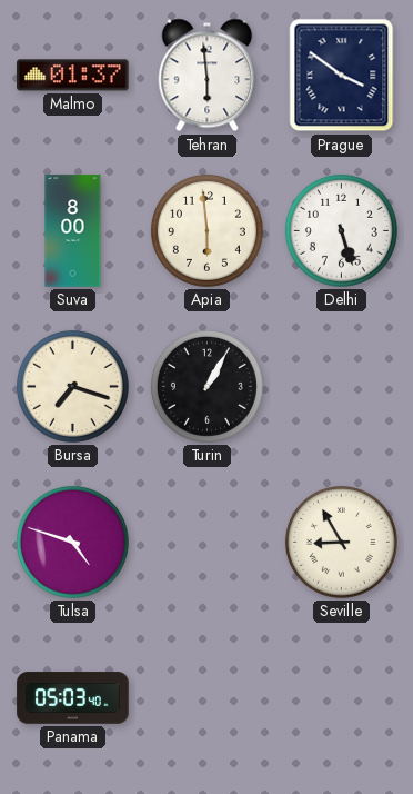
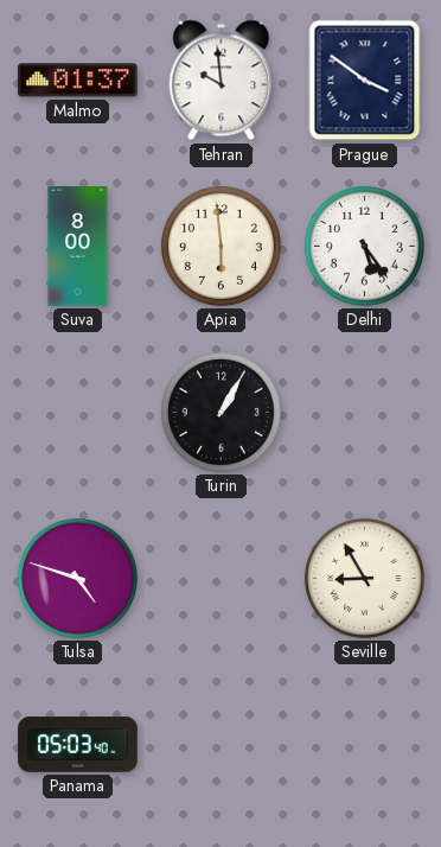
Tehran: 5:59 -> 9:59 (222, 81)
Delhi: 5:27 -> 5:24 (364, 246)
Bursa: 7:18 -> none (72, 386)
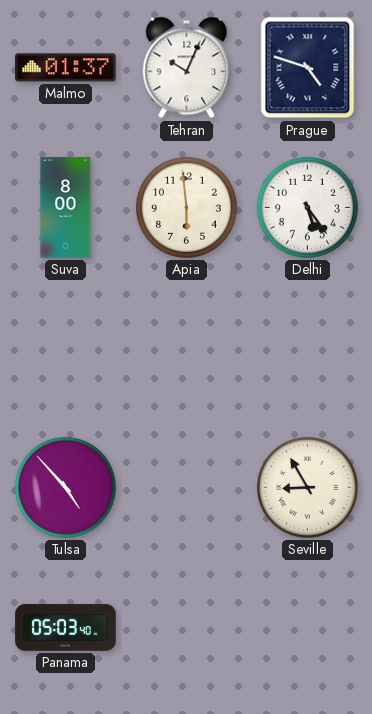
Tehran: 9:59 -> 10:04 (187, 68)
Prague: 3:51 -> 4:48 (308, 68)
Turin: 1:05 -> none (220, 412)
Tulsa: 4:48 -> 4:53 (65, 487)
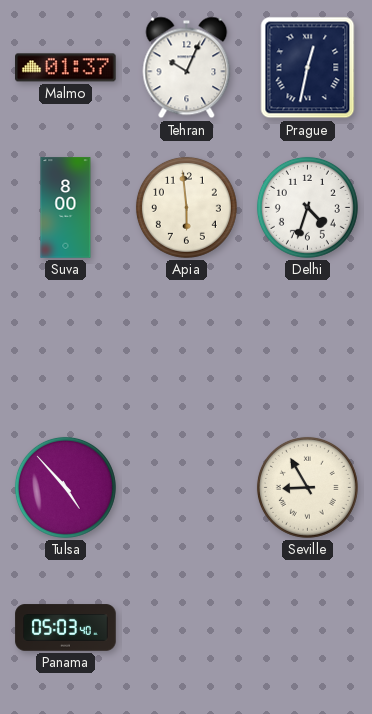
Prague: 4:48 -> 12:32 (308, 68)
Delhi: 5:24 -> 4:33 (307, 207)
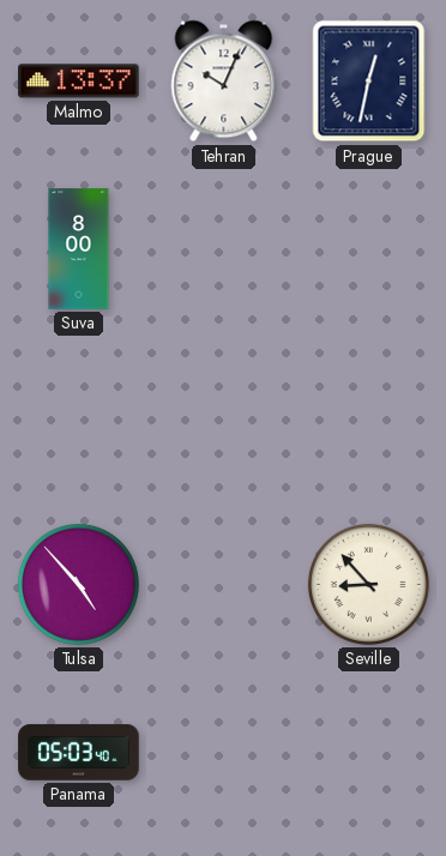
Malmo: 01:37 -> 13:37 (79, 82)
Apia: 5:59 -> none (186, 207)
Delhi: 4:33 -> none (307, 207)
Seville: 8:55 -> 8:53 (368, 584)
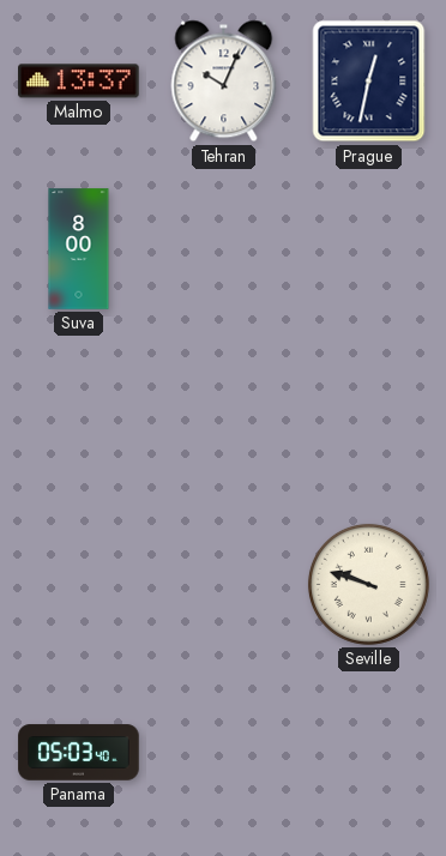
Tulsa: 4:53 -> none (78, 584)
Seville: 8:53 -> 9:48 (368, 584)
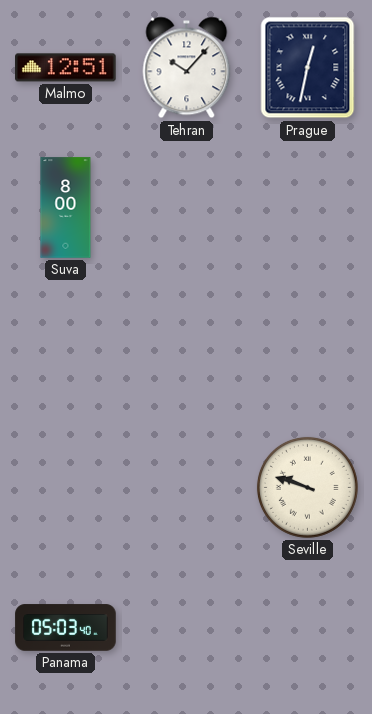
Malmo: 13:37 -> 12:51 (66, 68)
Tehran: 10:04 -> 10:07 (187, 68)
